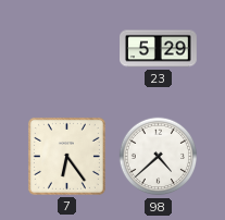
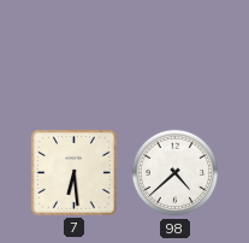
23: 5:29 -> none (159, 49)
7: 6:24 -> 6:29 (73, 172)
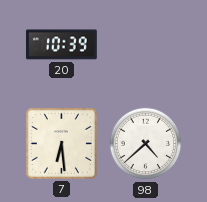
20: none -> 10:39 (61, 45)
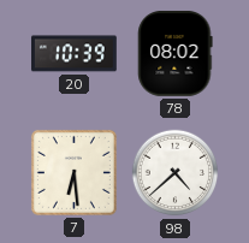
78: none -> 08:02 (176, 53)
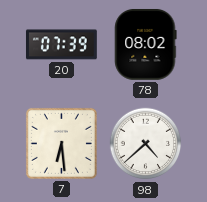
20: 10:39 -> 07:39 (61, 45)
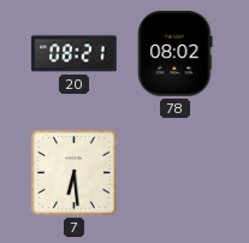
20: 07:39 -> 08:21 (73, 54)
98: 4:38 -> none (146, 144)
